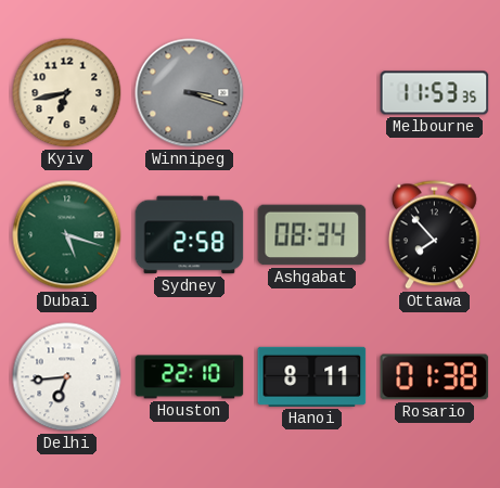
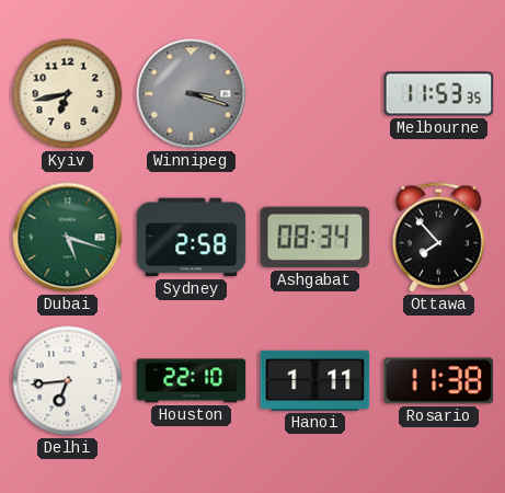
Hanoi: 8:11 -> 1:11 (315, 380)
Rosario: 01:38 -> 11:38 (439, 381)
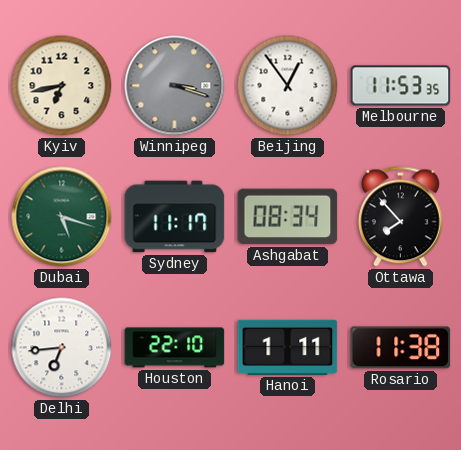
Beijing: none -> 12:54 (288, 86)
Sydney: 2:58 -> 11:17 (175, 217)
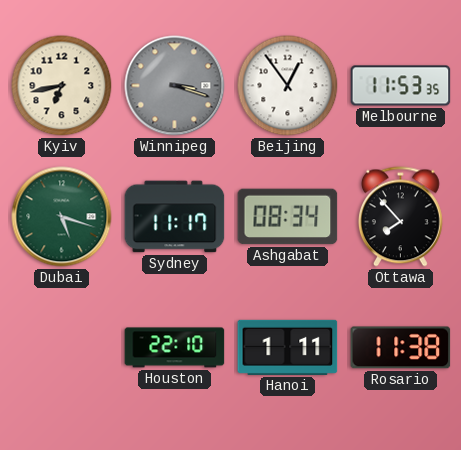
Delhi: 6:44 -> none (62, 348)
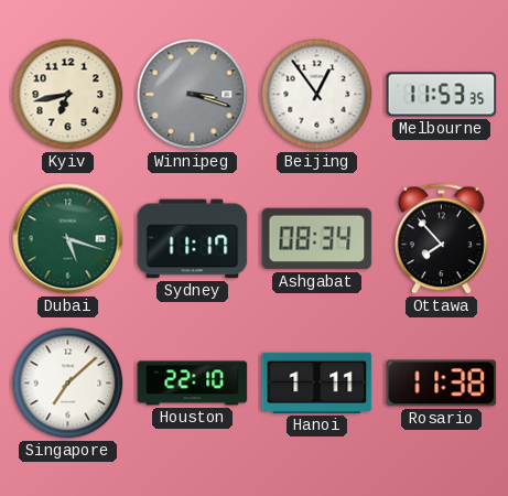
Singapore: none -> 7:08 (68, 384)
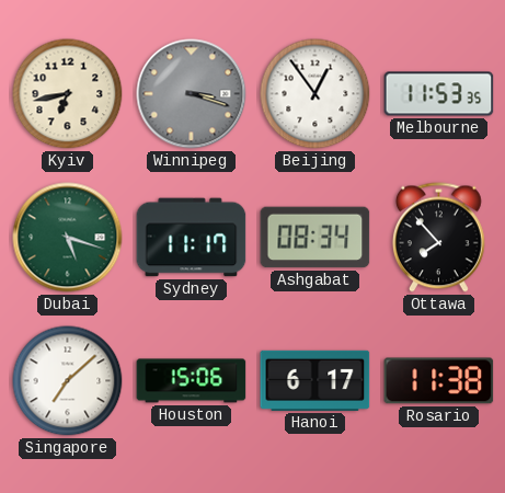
Houston: 22:10 -> 15:06 (192, 381)
Hanoi: 1:11 -> 6:17 (315, 380)
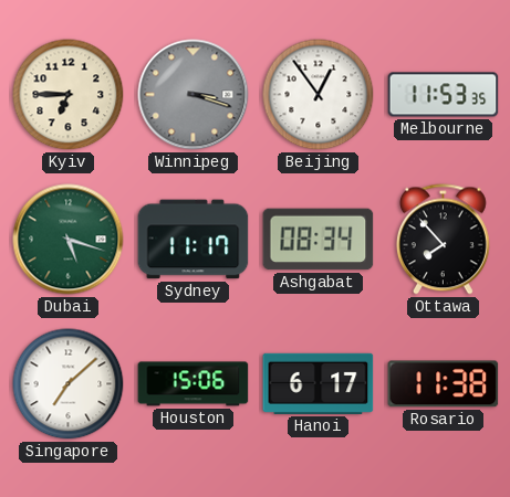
Kyiv: 6:43 -> 6:45 (69, 95)
